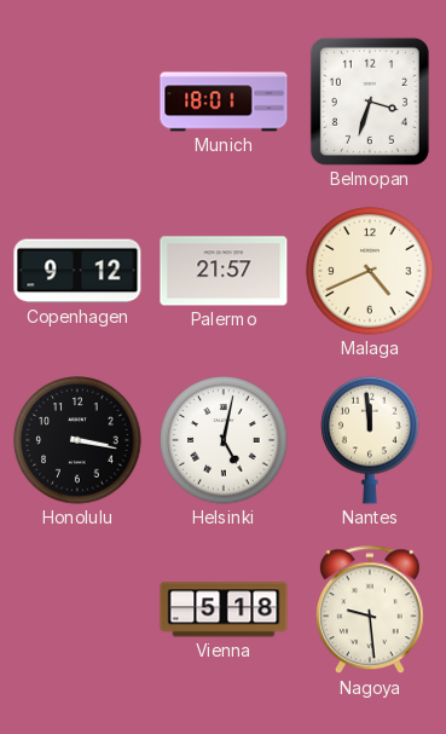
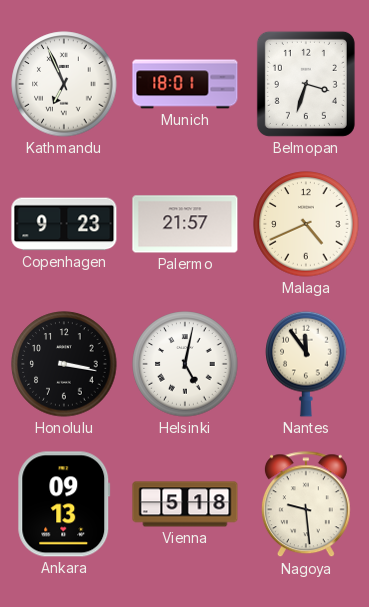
Kathmandu: none -> 6:56 (64, 84)
Copenhagen: 9:12 -> 9:23 (64, 224)
Nantes: 11:59 -> 11:54 (306, 364)
Ankara: none -> 09:13 (64, 504)
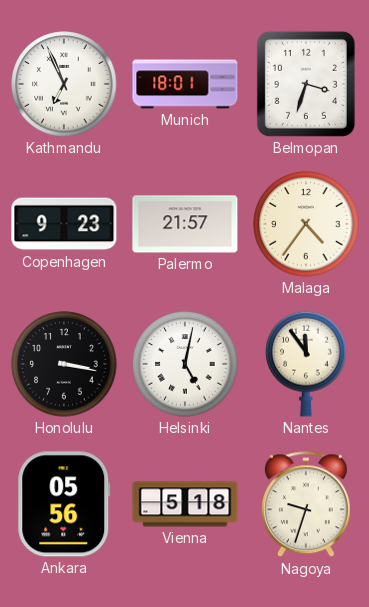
Malaga: 4:41 -> 4:36 (306, 224)
Ankara: 09:13 -> 05:56 (64, 504)
Nagoya: 9:29 -> 9:33 (306, 505)
